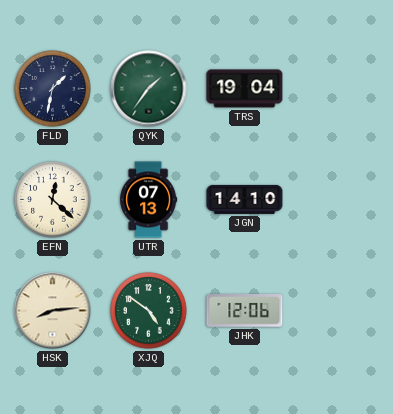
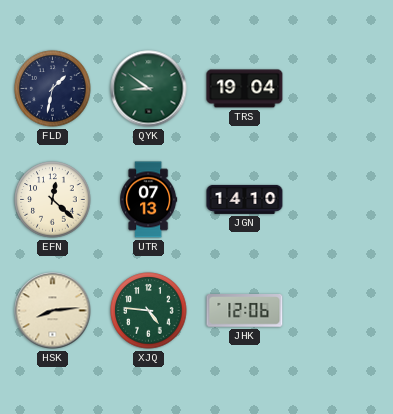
QYK: 1:36 -> 8:51 (149, 89)
XJQ: 4:51 -> 4:46 (149, 311)
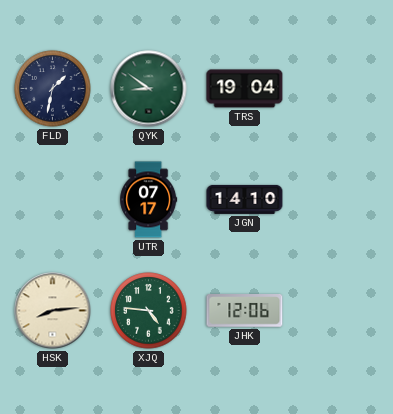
EFN: 12:22 -> none (53, 200)
UTR: 07:13 -> 07:17 (149, 200)
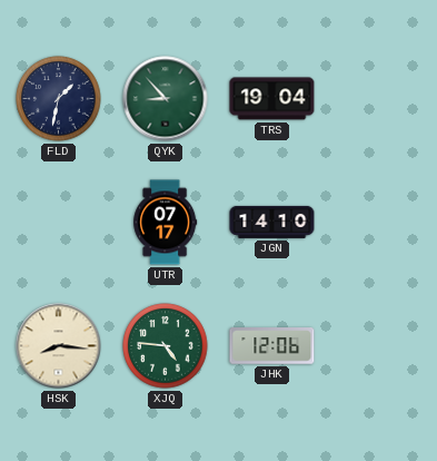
QYK: 8:51 -> 8:53 (166, 99)
HSK: 8:14 -> 8:16 (59, 346)
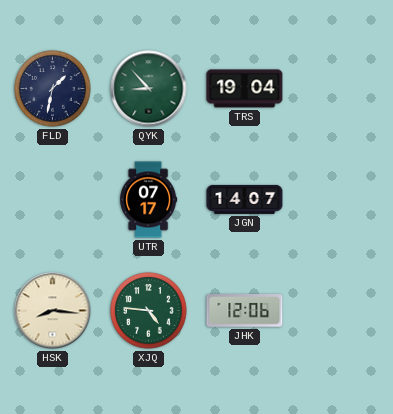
JGN: 14:10 -> 14:07 (245, 199)
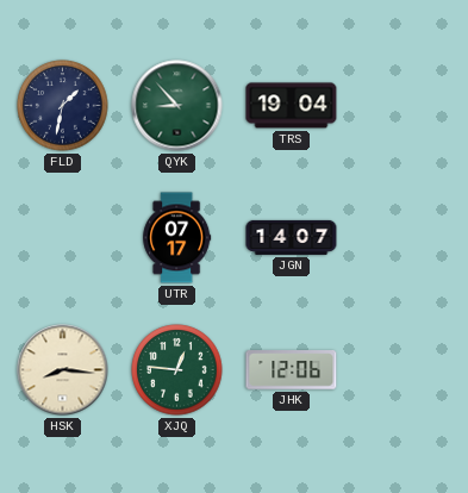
XJQ: 4:46 -> 12:46 (177, 370)
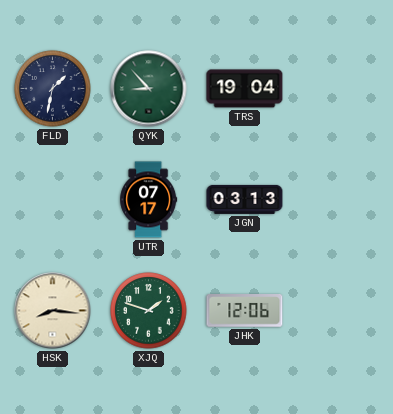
JGN: 14:07 -> 03:13 (245, 199)
XJQ: 12:46 -> 1:48 (149, 311)
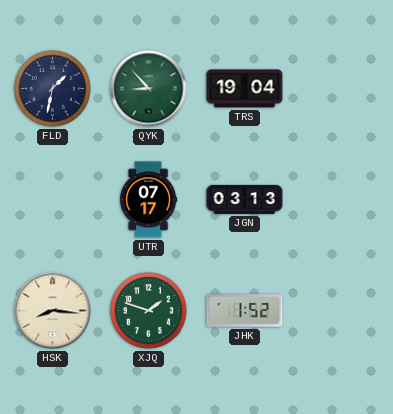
JHK: 12:06 -> 1:52 (245, 311)
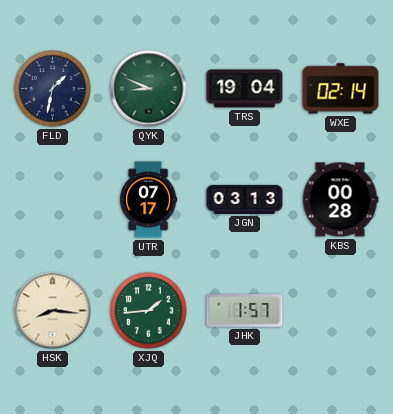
QYK: 8:53 -> 8:49 (149, 89)
WXE: none -> 02:14 (341, 89)
KBS: none -> 00:28 (340, 200)
XJQ: 1:48 -> 1:44 (149, 311)
JHK: 1:52 -> 1:57 (245, 311)
